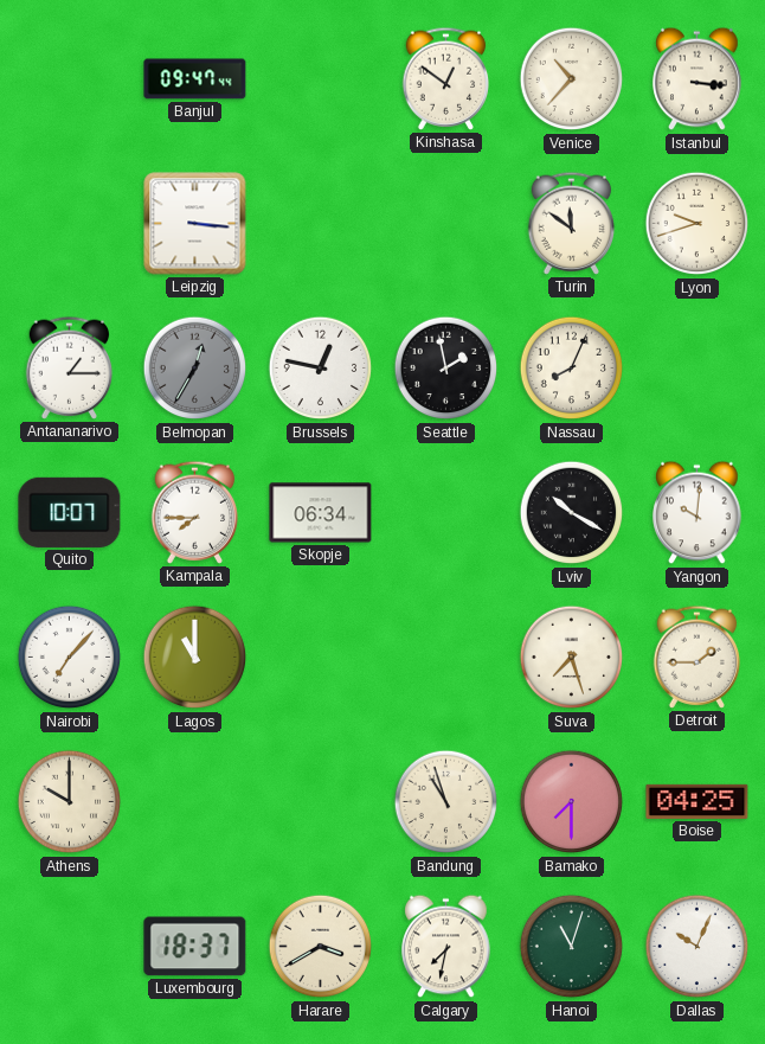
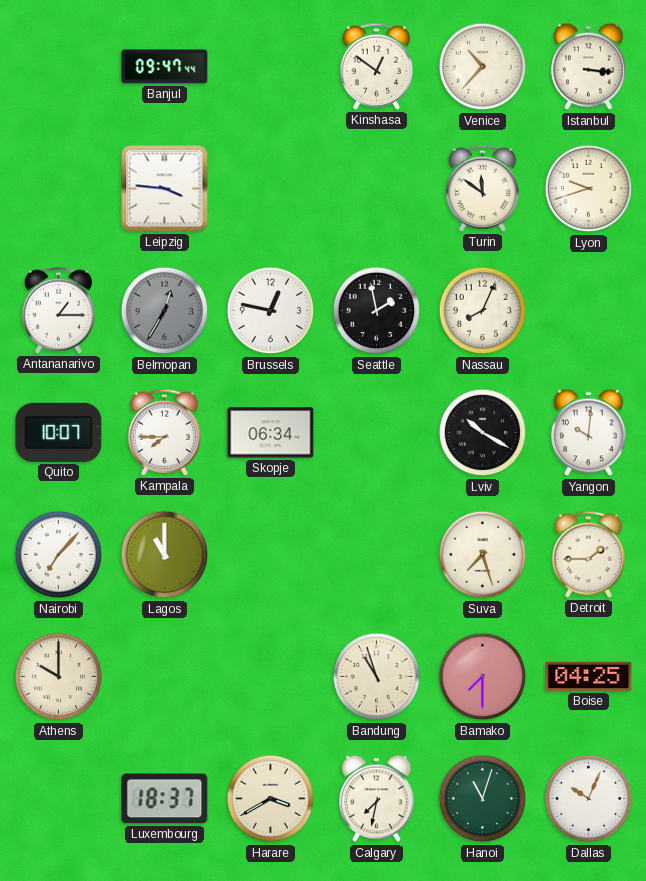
Leipzig: 3:16 -> 3:46 (165, 189)
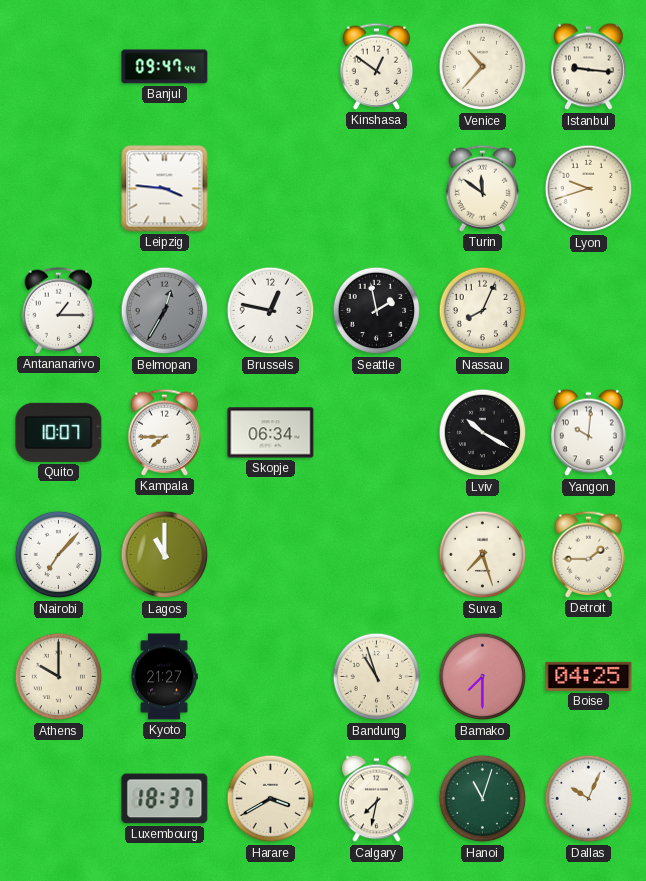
Istanbul: 3:16 -> 9:16 (589, 67)
Kyoto: none -> 21:27 (164, 677)
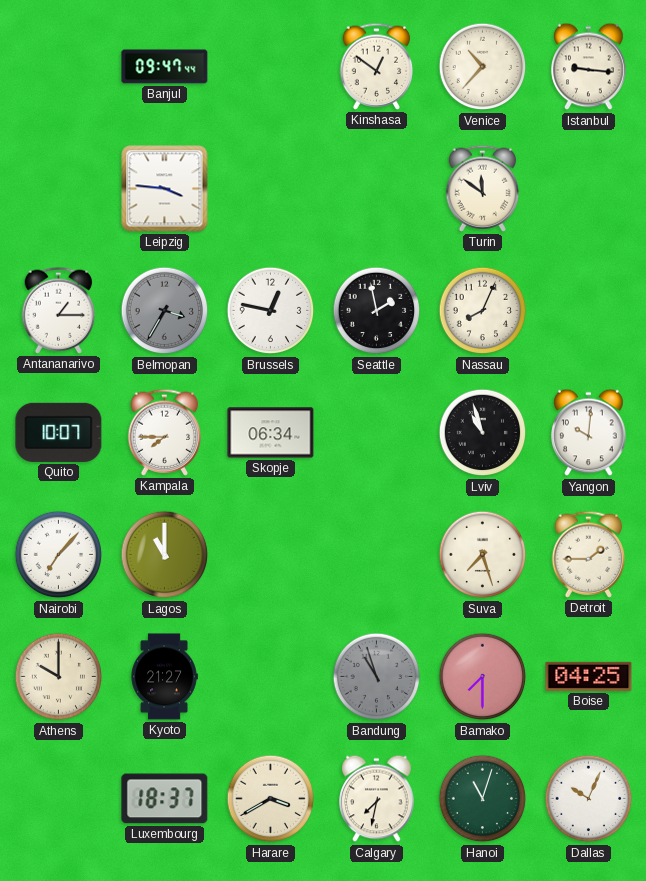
Lyon: 9:42 -> none (589, 189)
Belmopan: 12:35 -> 3:35 (165, 311)
Lviv: 10:20 -> 10:57 (483, 433)
Bandung dial: cream -> grey (377, 677)
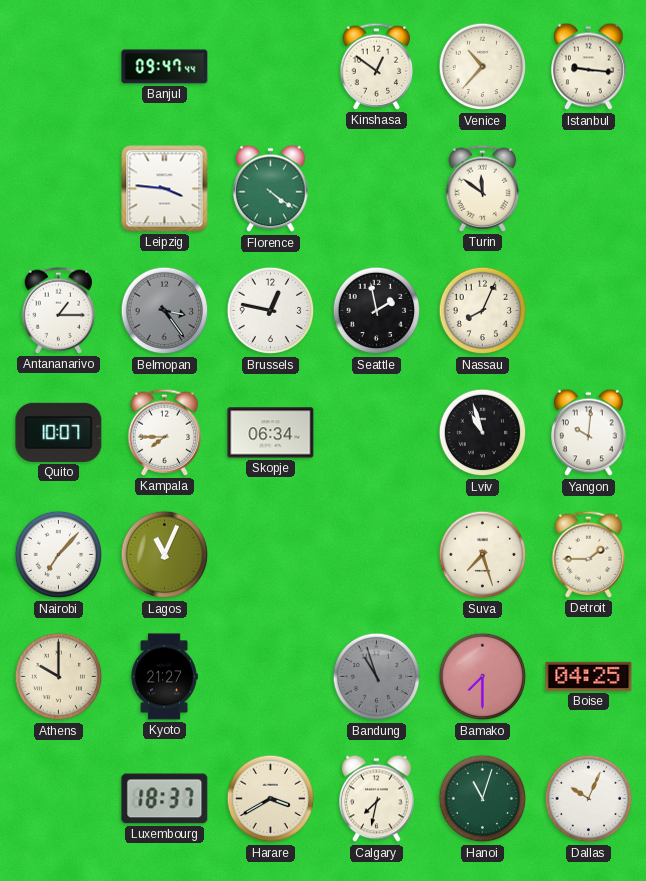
Florence: none -> 4:21 (271, 189)
Belmopan: 3:35 -> 3:24 (165, 311)
Lagos: 11:00 -> 11:04 (165, 555)
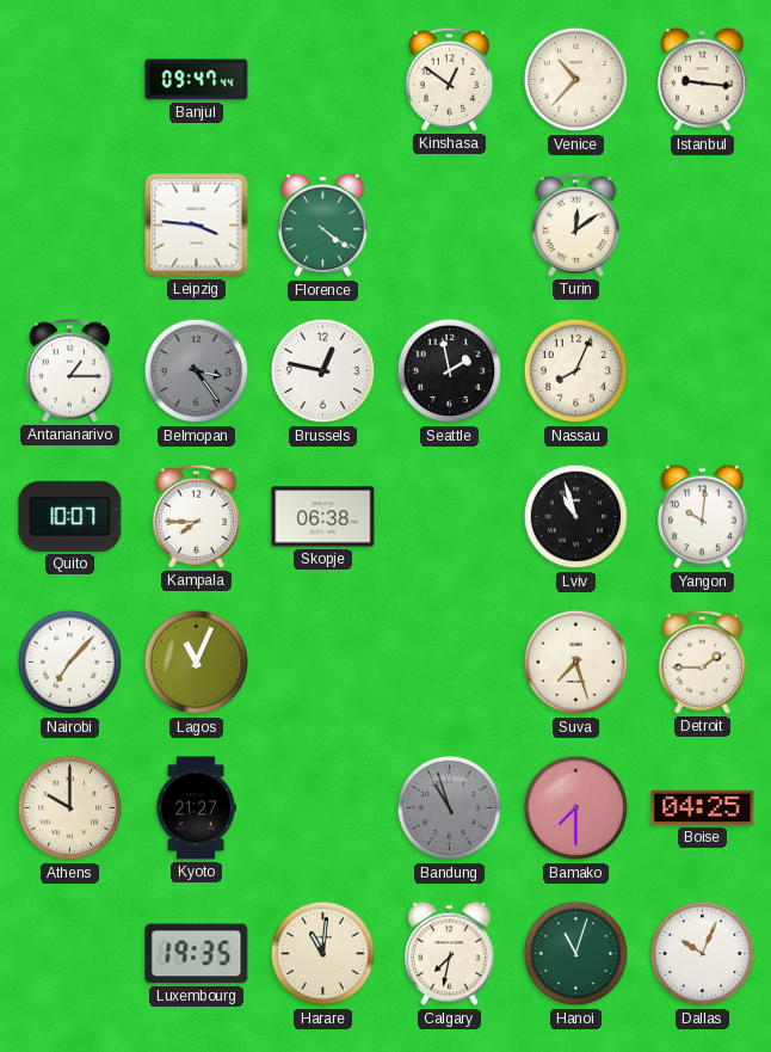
Turin: 11:51 -> 12:09 (576, 224)
Skopje: 06:34 -> 06:38 (323, 517)
Luxembourg: 18:37 -> 19:35 (197, 954)
Harare: 3:40 -> 11:01 (323, 954)
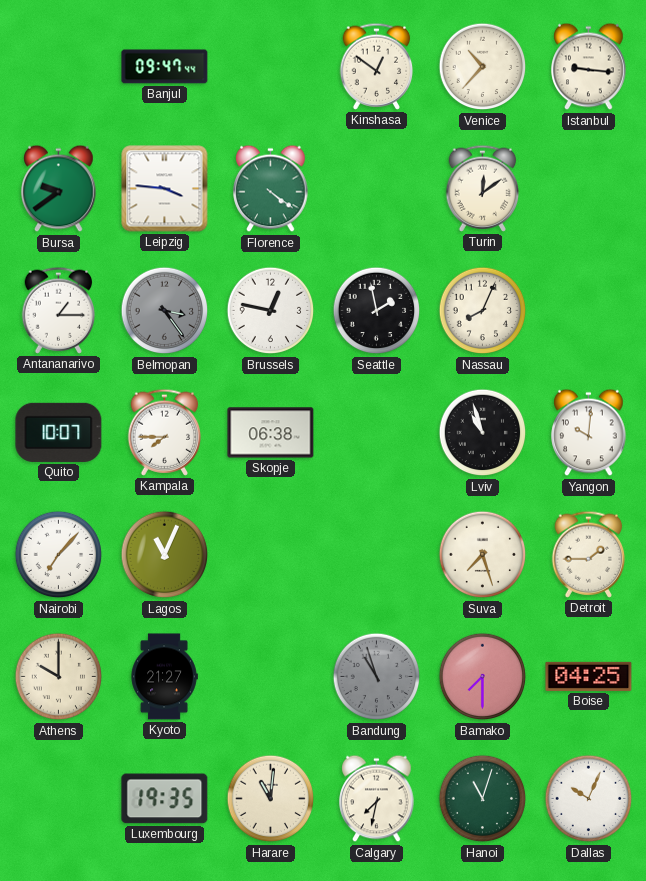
Bursa: none -> 9:39 (59, 189)
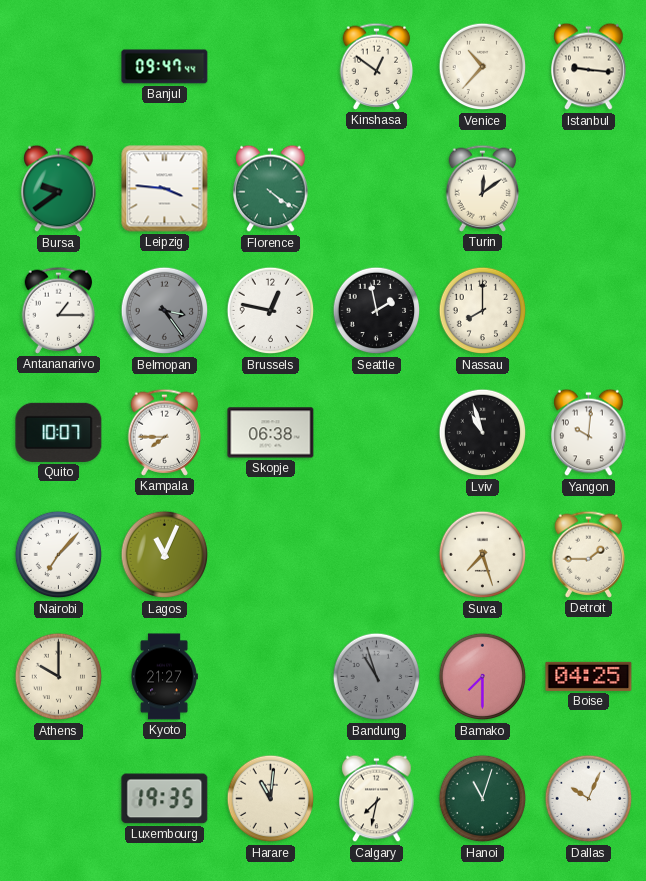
Nassau: 8:04 -> 8:00 (483, 311)
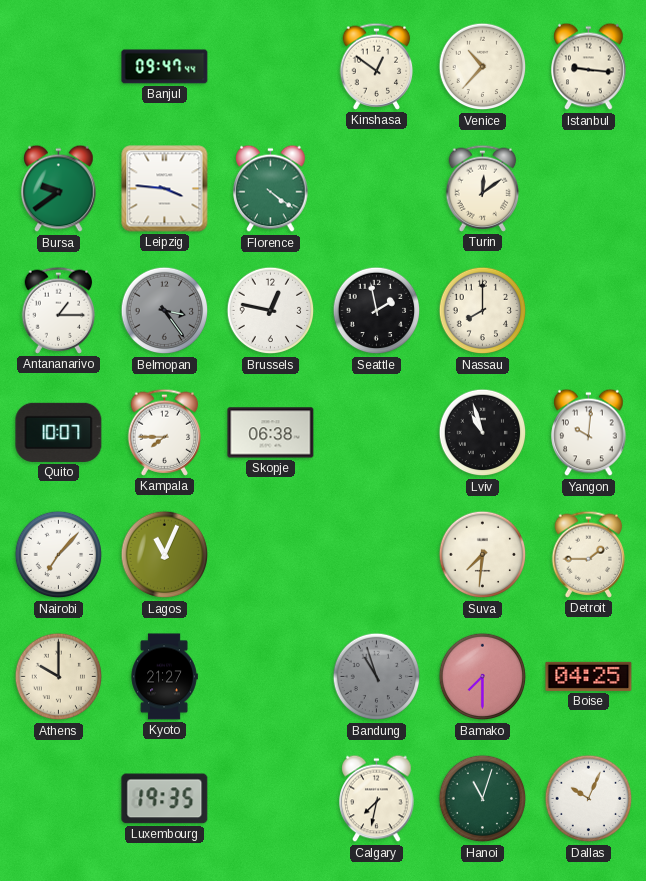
Suva: 7:27 -> 7:31 (483, 555)
Harare: 11:01 -> none (271, 799)
